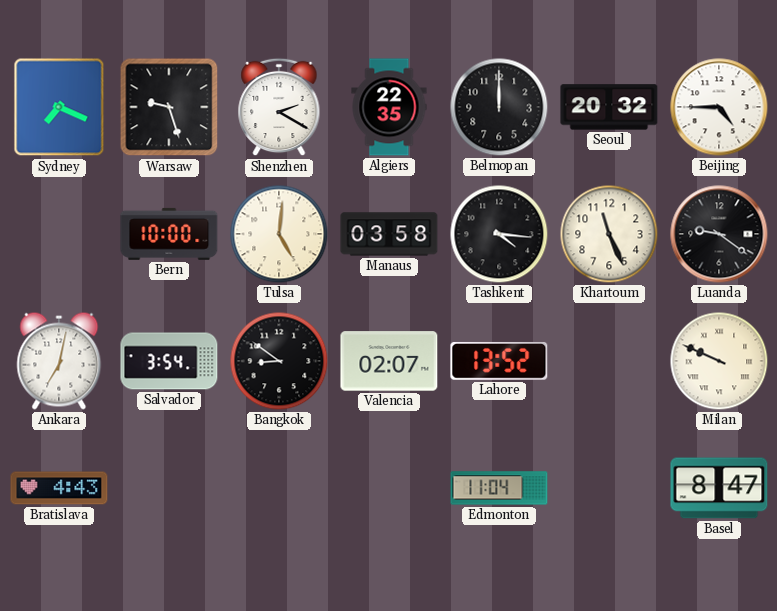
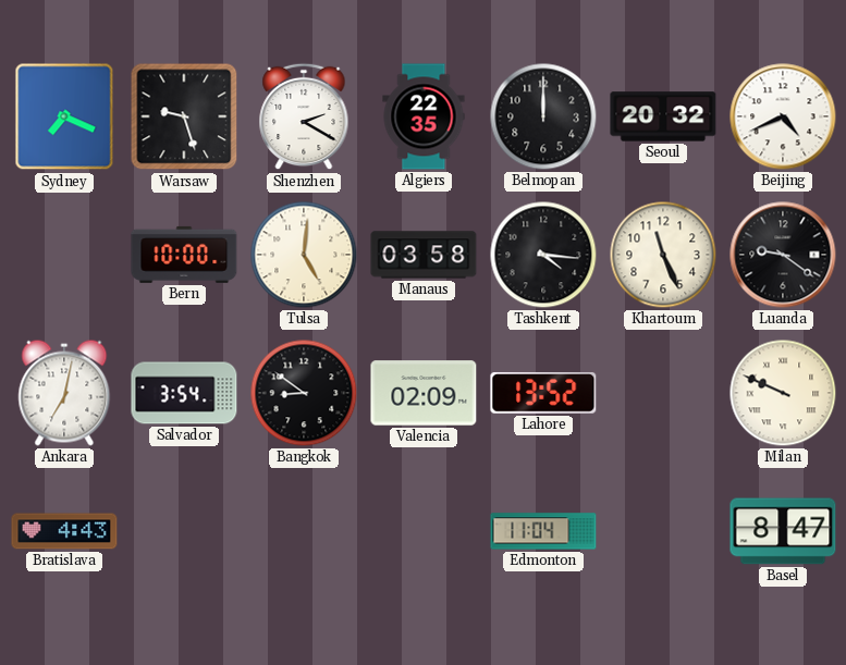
Beijing: 4:45 -> 4:41 (783, 116)
Valencia: 02:07 -> 02:09 (424, 393)
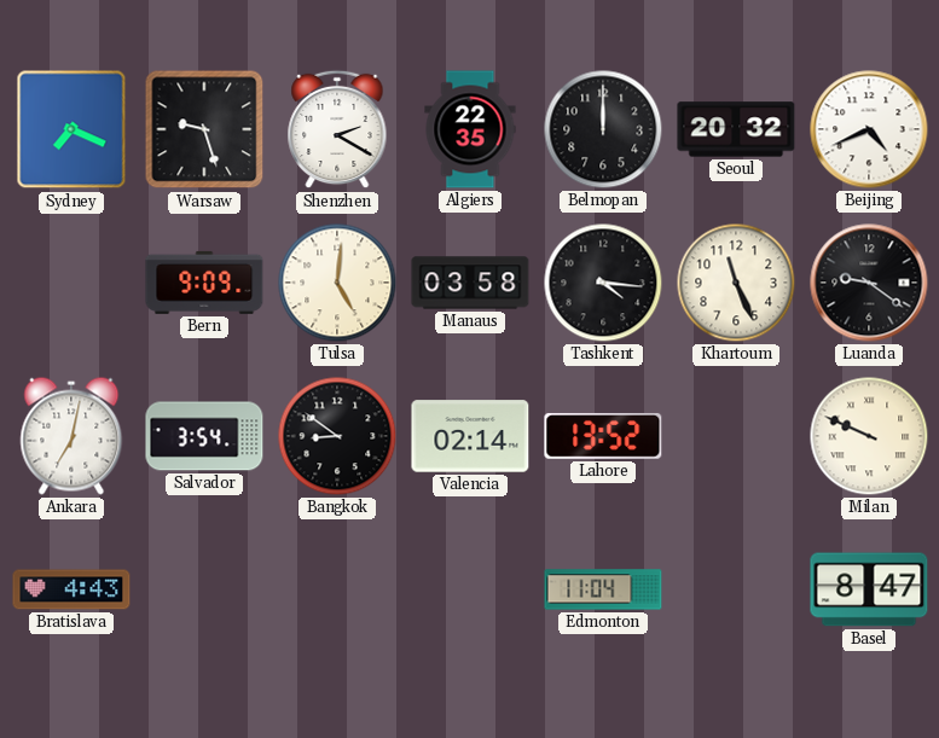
Bern: 10:00 -> 9:09 (204, 283)
Valencia: 02:09 -> 02:14 (470, 436)
